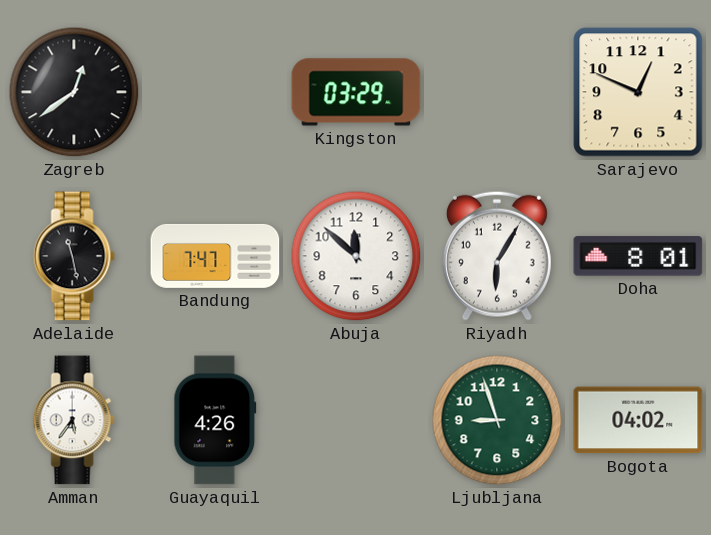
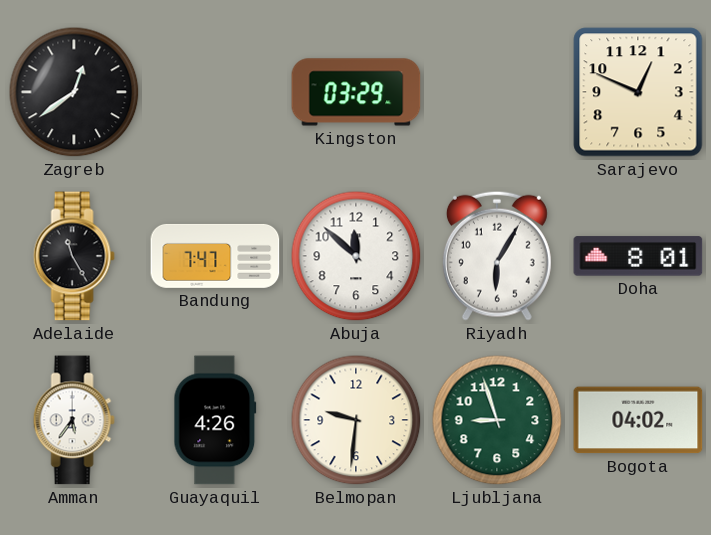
Adelaide: 11:28 -> 11:25 (74, 256)
Belmopan: none -> 9:31 (356, 420)
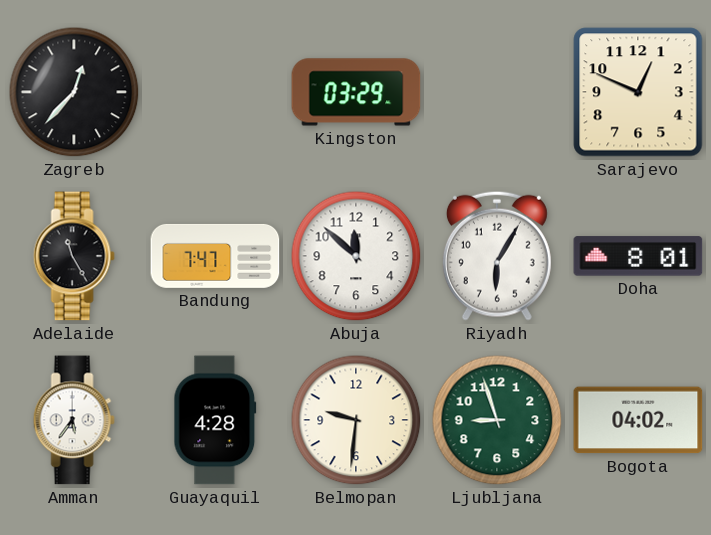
Zagreb: 12:39 -> 12:37 (74, 92)
Guayaquil: 4:26 -> 4:28 (215, 420)
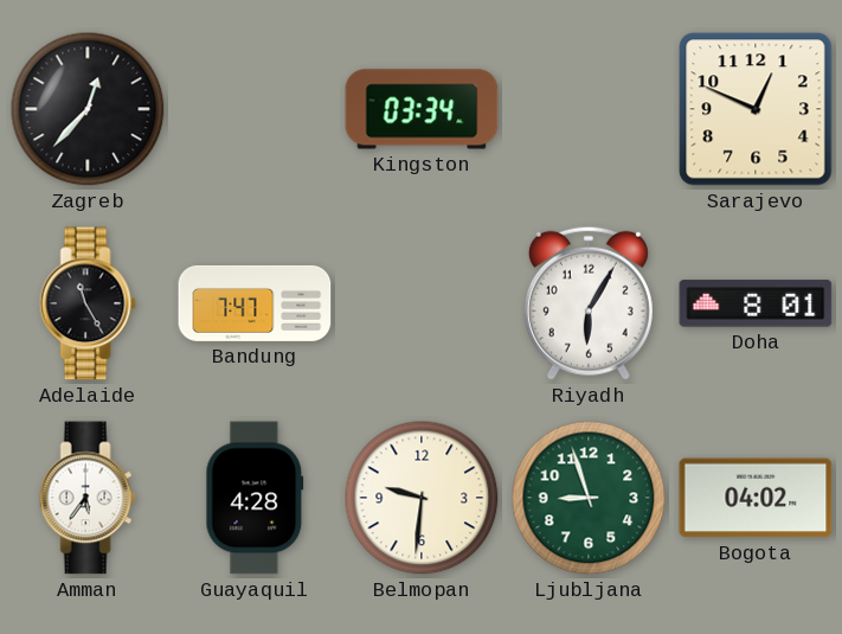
Kingston: 03:29 -> 03:34 (422, 109)
Abuja: 11:52 -> none (356, 256)
